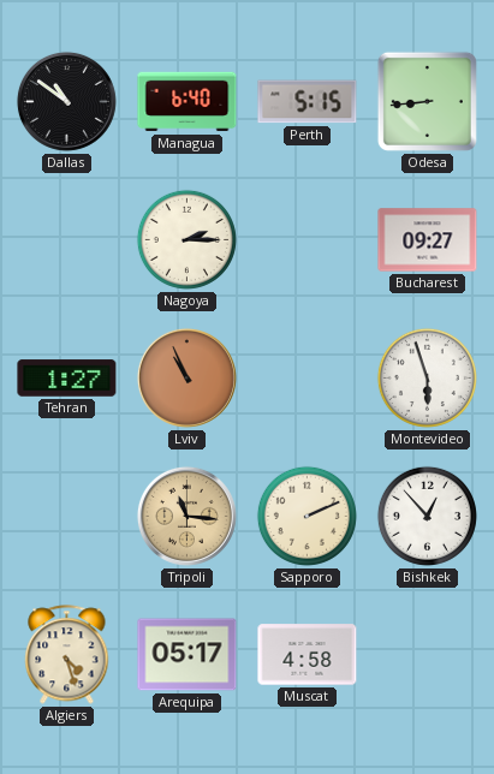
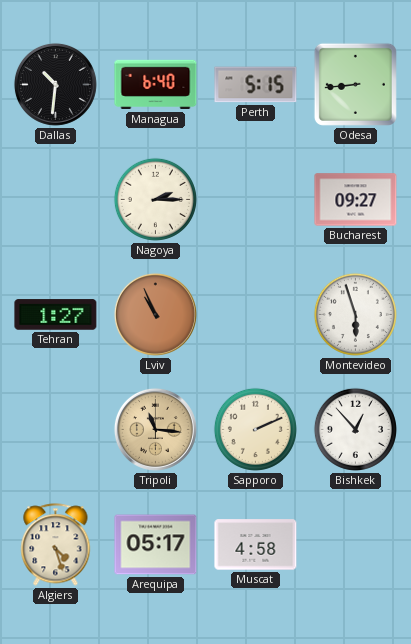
Dallas: 10:51 -> 10:31 (55, 84)
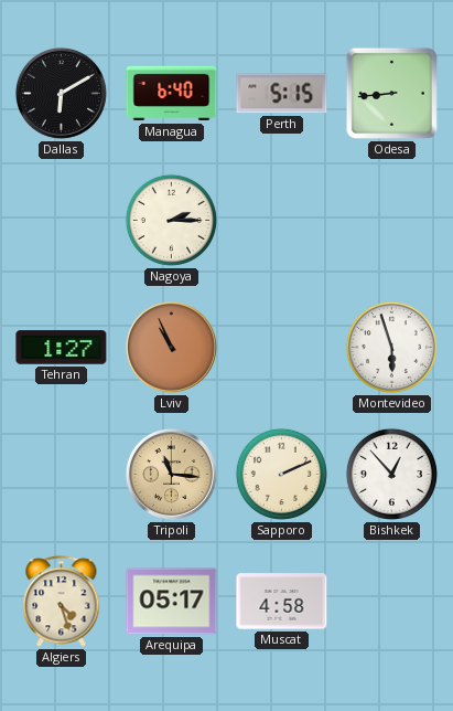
Dallas: 10:31 -> 6:10 (61, 93)
Bucharest: 09:27 -> none (356, 200)
